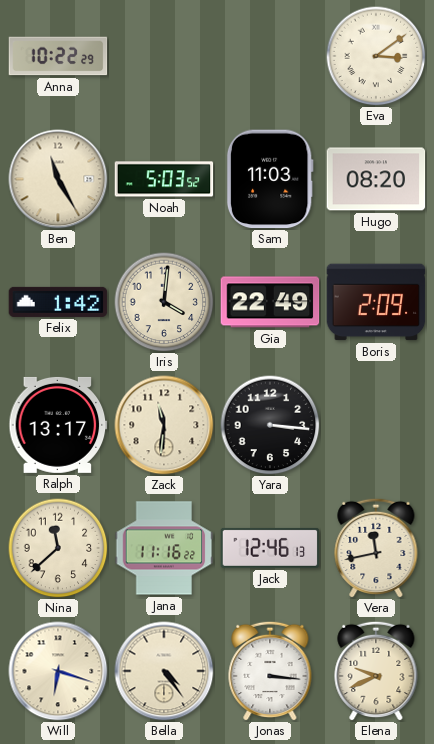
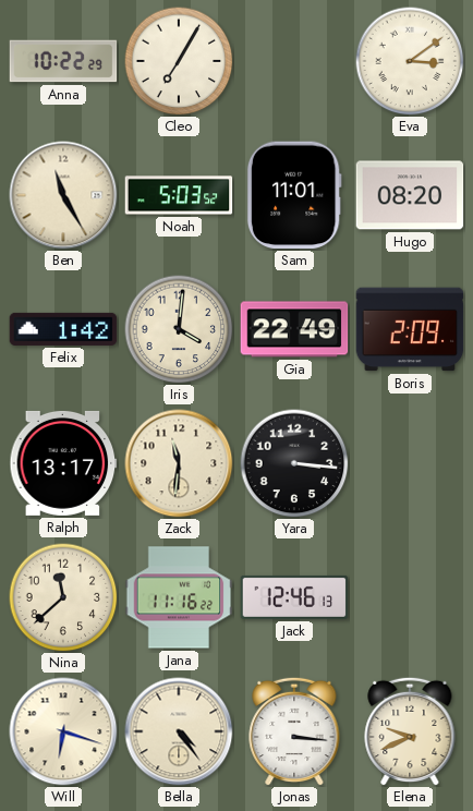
Cleo: none -> 7:05 (179, 61)
Sam: 11:03 -> 11:01 (294, 195)
Vera: 11:43 -> none (376, 548)
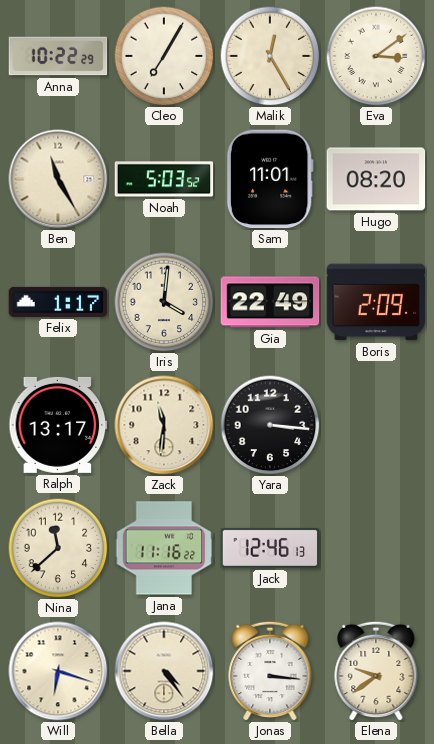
Malik: none -> 12:25 (270, 56)
Felix: 1:42 -> 1:17 (58, 302)
Elena: 9:41 -> 9:39 (376, 671)
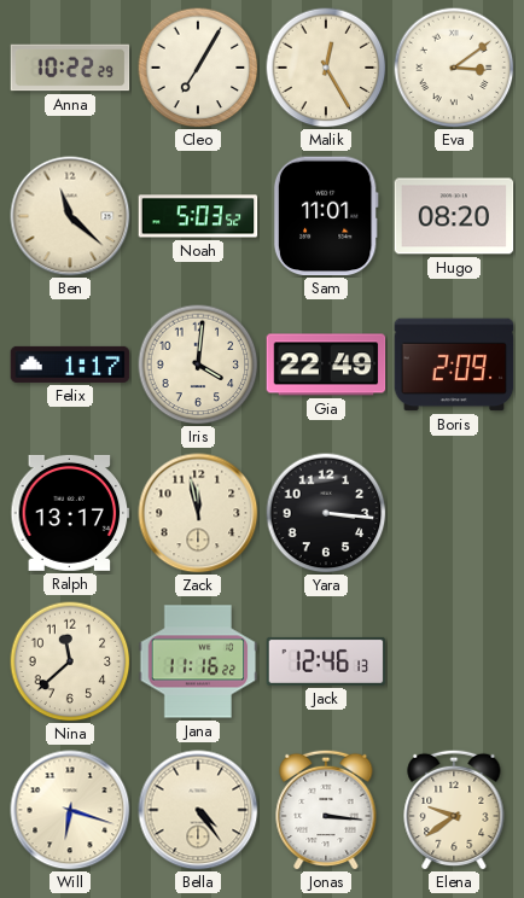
Ben: 11:25 -> 11:22 (70, 216)
Zack: 11:31 -> 11:58 (198, 513)
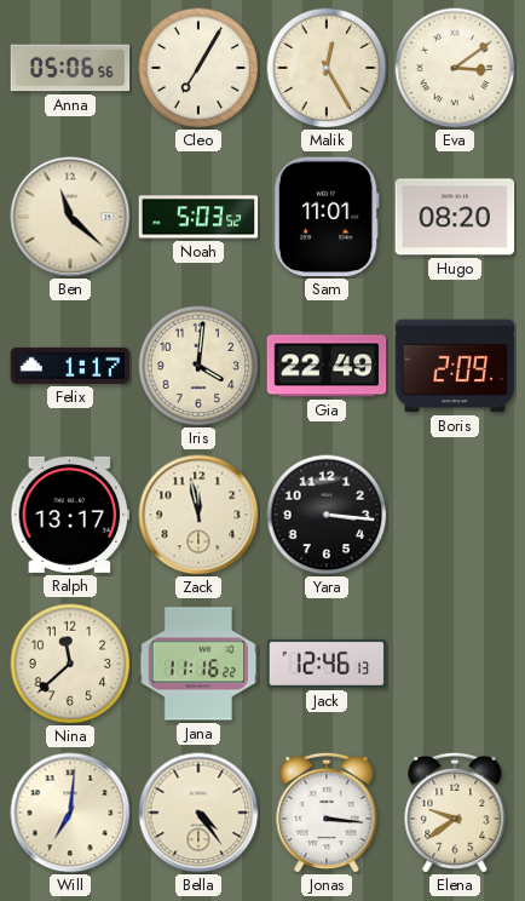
Anna: 10:22 -> 05:06 (70, 68)
Will: 6:18 -> 7:01 (70, 813)
